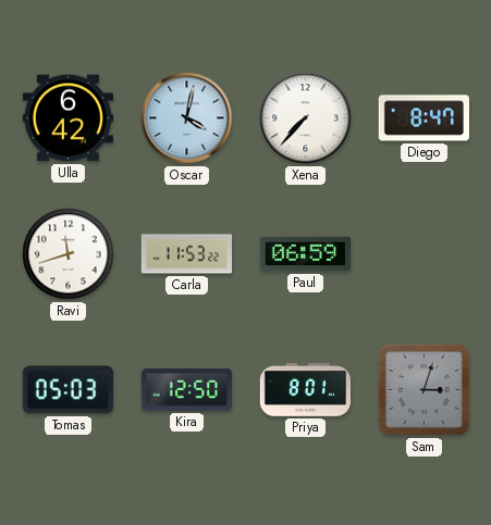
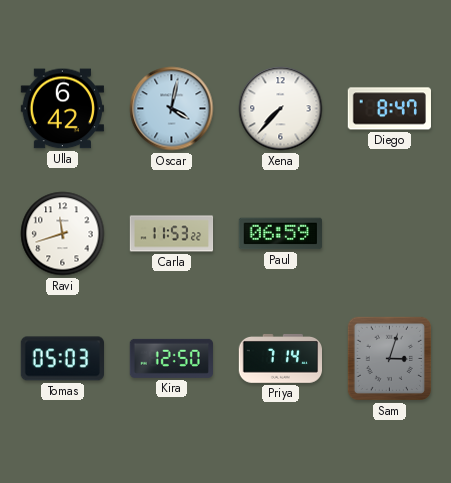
Priya: 8:01 -> 7:14 (280, 358)
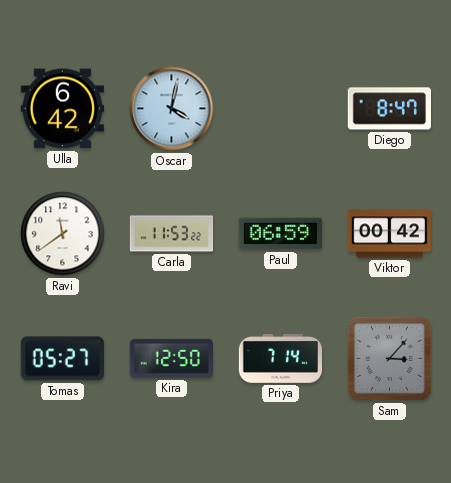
Xena: 7:37 -> none (281, 109)
Ravi: 11:42 -> 11:39 (63, 234)
Viktor: none -> 00:42 (389, 234)
Tomas: 05:03 -> 05:27 (62, 359)
Sam: 3:03 -> 3:07 (389, 358)
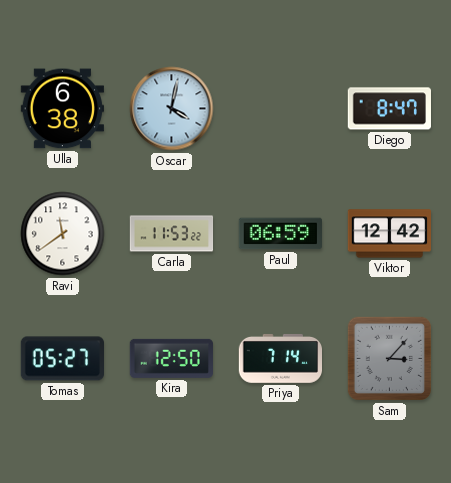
Ulla: 6:42 -> 6:38 (62, 109)
Viktor: 00:42 -> 12:42 (389, 234)
